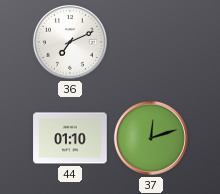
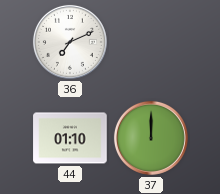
37: 12:12 -> 12:00 (151, 138)
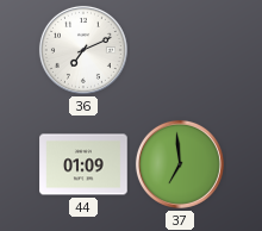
44: 01:10 -> 01:09 (83, 164)
37: 12:00 -> 6:59 (180, 164)
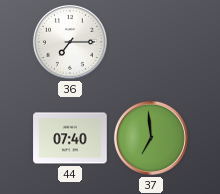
36: 7:11 -> 7:15 (70, 42)
44: 01:09 -> 07:40 (70, 138)
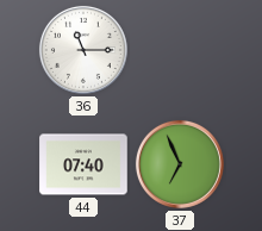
36: 7:15 -> 11:15 (83, 50)
37: 6:59 -> 6:56 (180, 164)
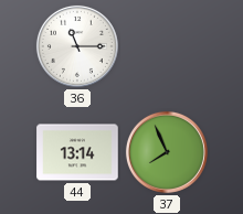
44: 07:40 -> 13:14 (77, 152)
37: 6:56 -> 7:56 (167, 152)
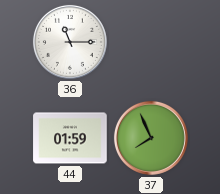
44: 13:14 -> 01:59 (70, 138)
